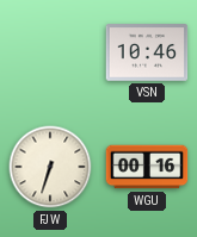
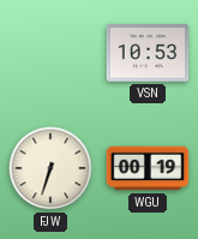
VSN: 10:46 -> 10:53 (148, 53)
WGU: 00:16 -> 00:19 (148, 168)
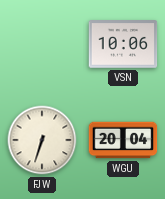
VSN: 10:53 -> 10:06 (123, 44)
WGU: 00:19 -> 20:04 (123, 140)
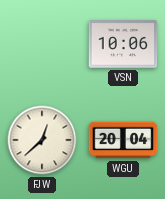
FJW: 6:33 -> 12:38 (42, 140)
